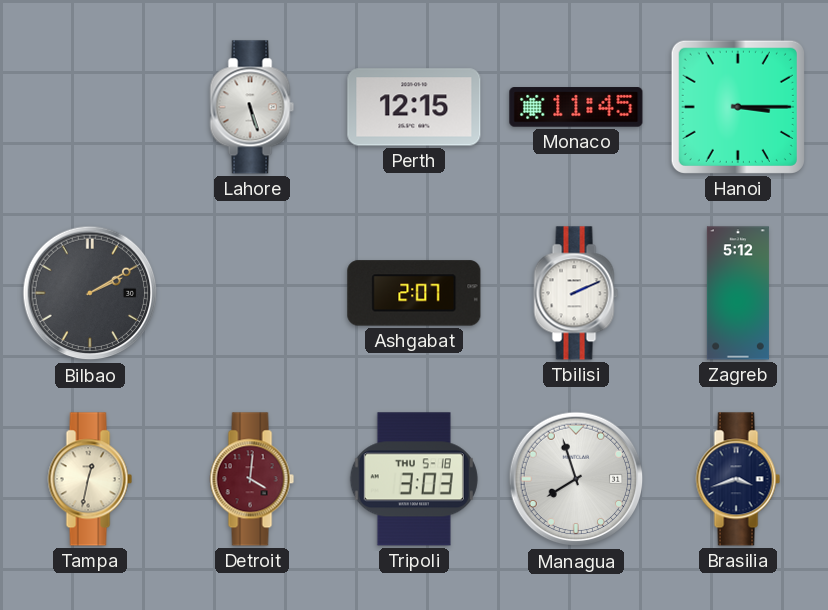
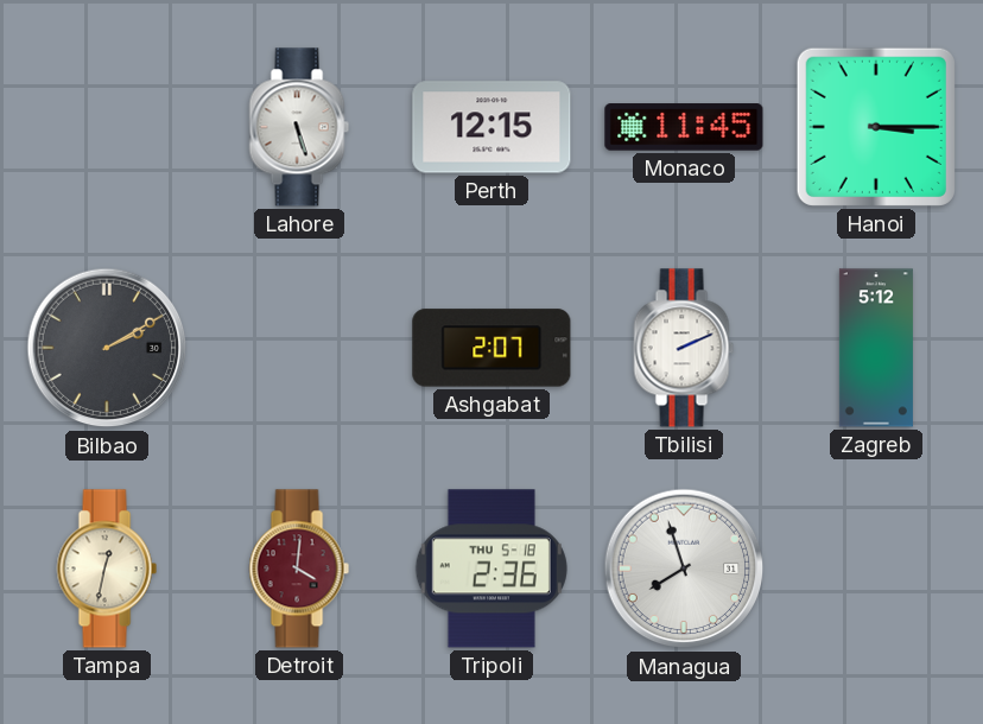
Tripoli: 3:03 -> 2:36 (491, 569)
Brasilia: 3:42 -> none (738, 479)
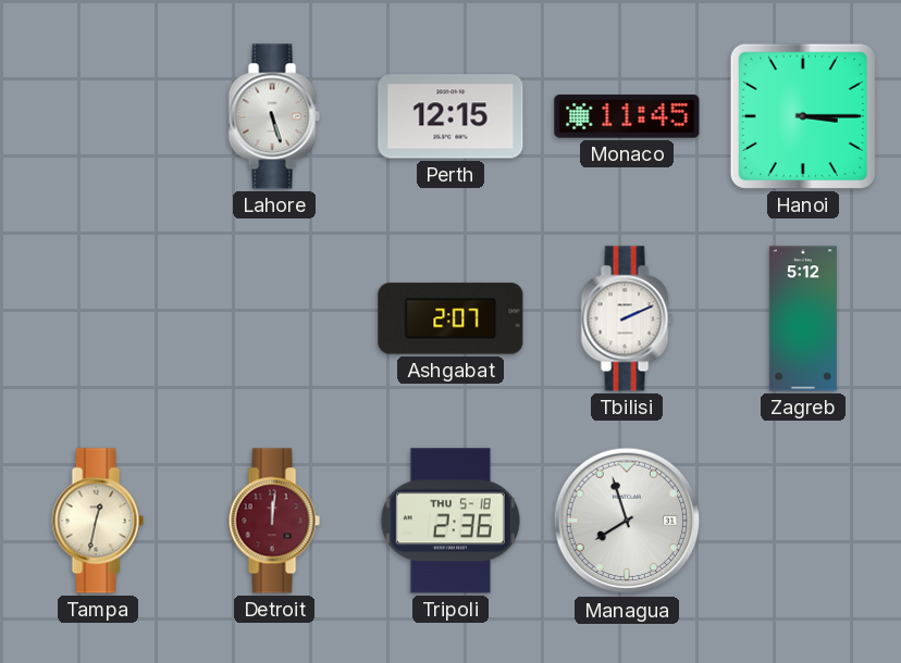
Bilbao: 2:10 -> none (107, 348)
Detroit: 4:01 -> 12:01 (274, 521)
